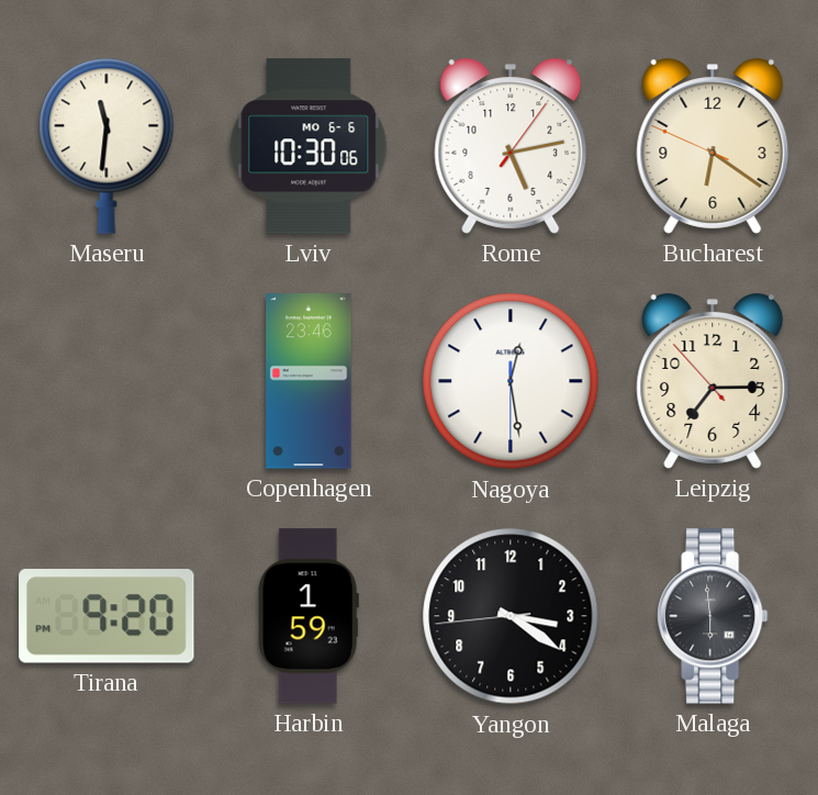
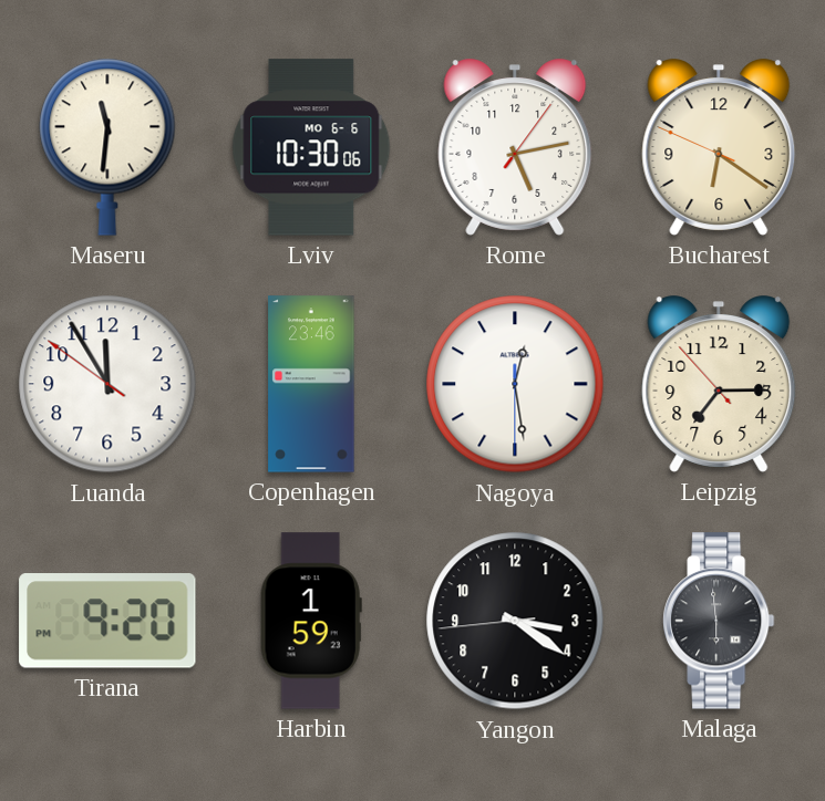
Luanda: none -> 11:54 (107, 384)
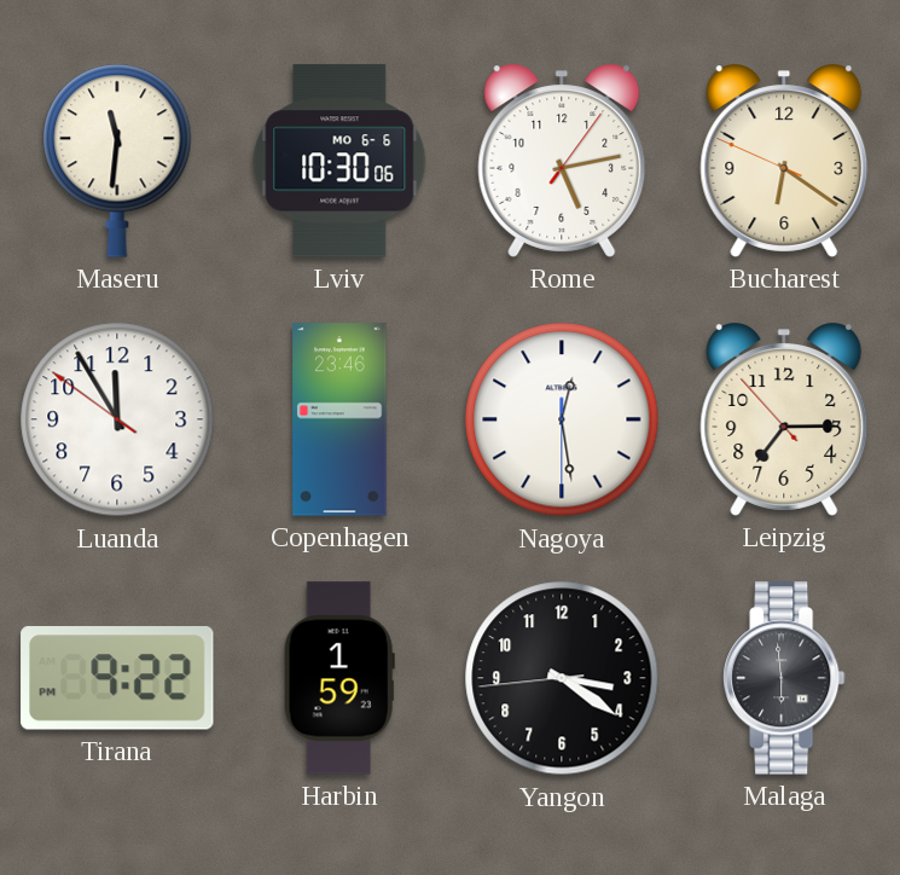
Tirana: 9:20 -> 9:22 (117, 678)
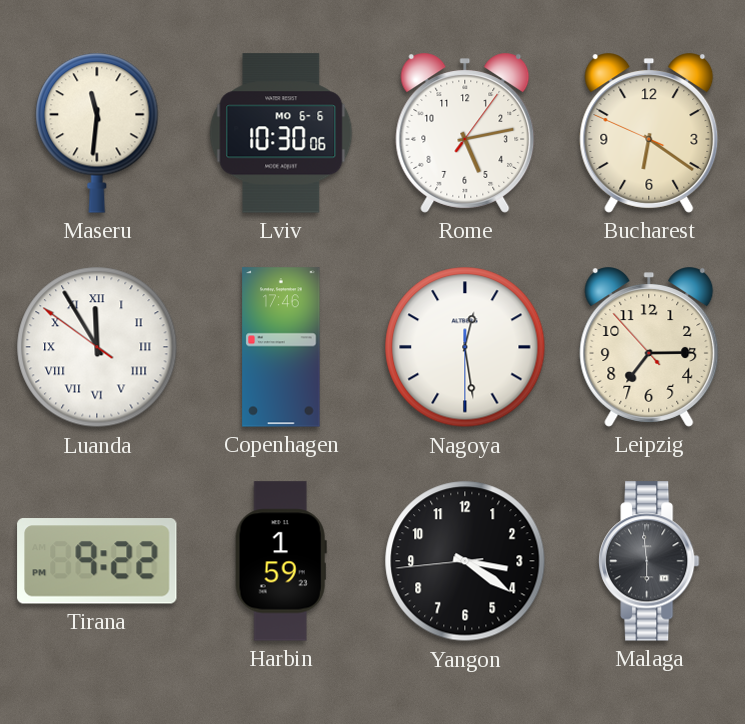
Luanda numerals: Arabic -> Roman (97, 347)
Copenhagen: 23:46 -> 17:46 (281, 347)
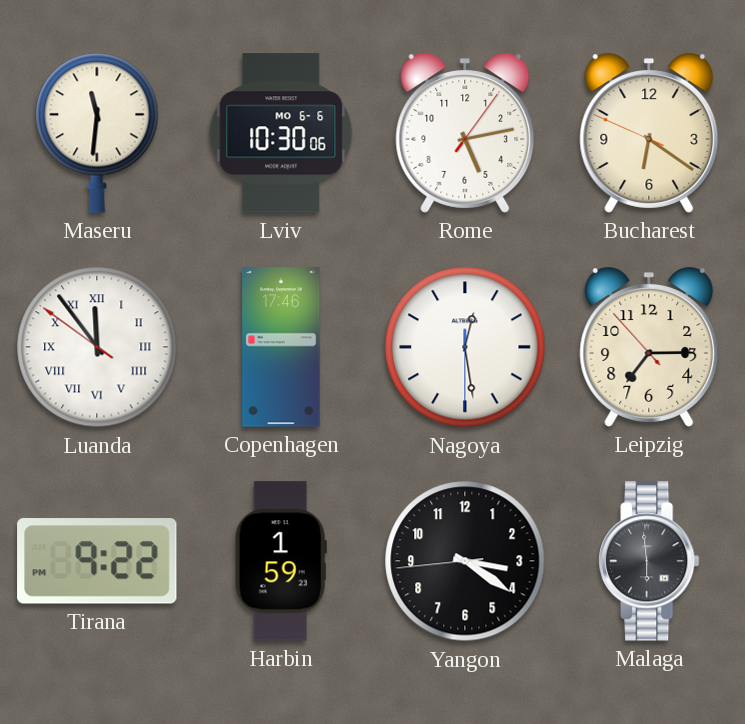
Luanda: 11:54 -> 11:53 (97, 347)
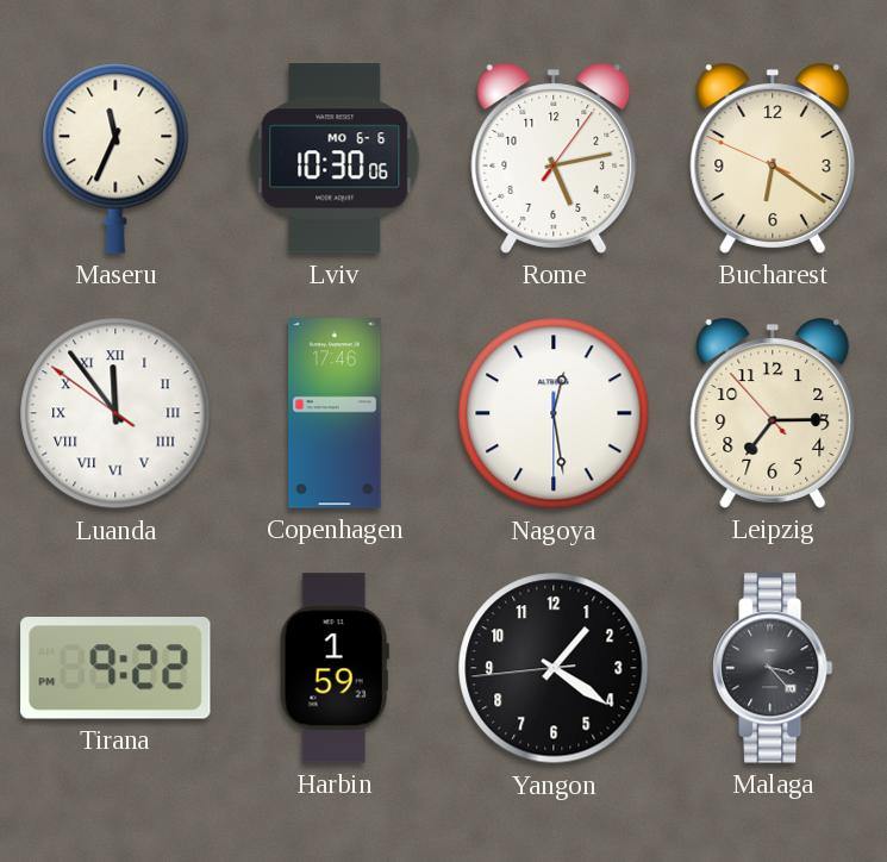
Maseru: 11:31 -> 11:34 (115, 158)
Yangon: 3:20 -> 1:20 (554, 668)
Malaga: 5:59 -> 3:23 (773, 668)
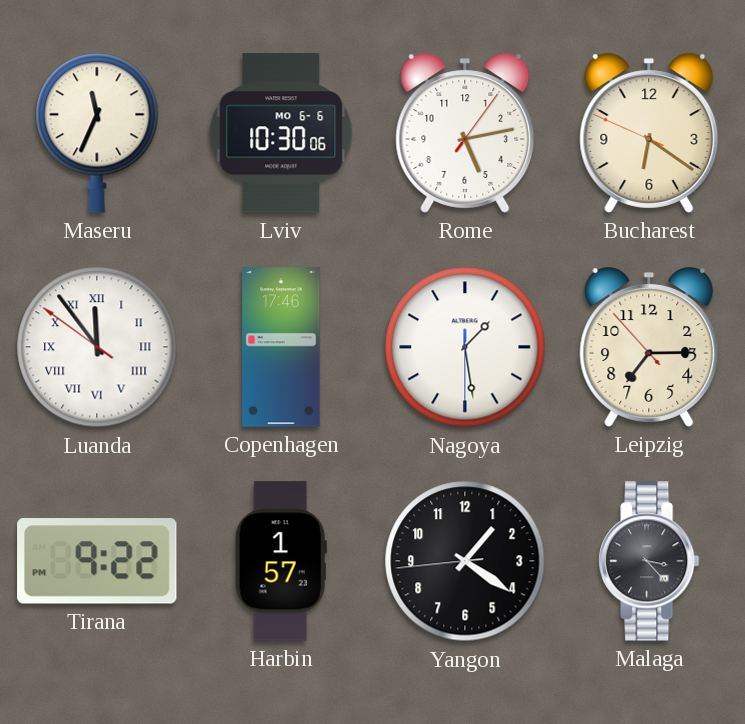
Nagoya: 12:28 -> 1:28 (465, 347)
Harbin: 1:59 -> 1:57 (281, 561)
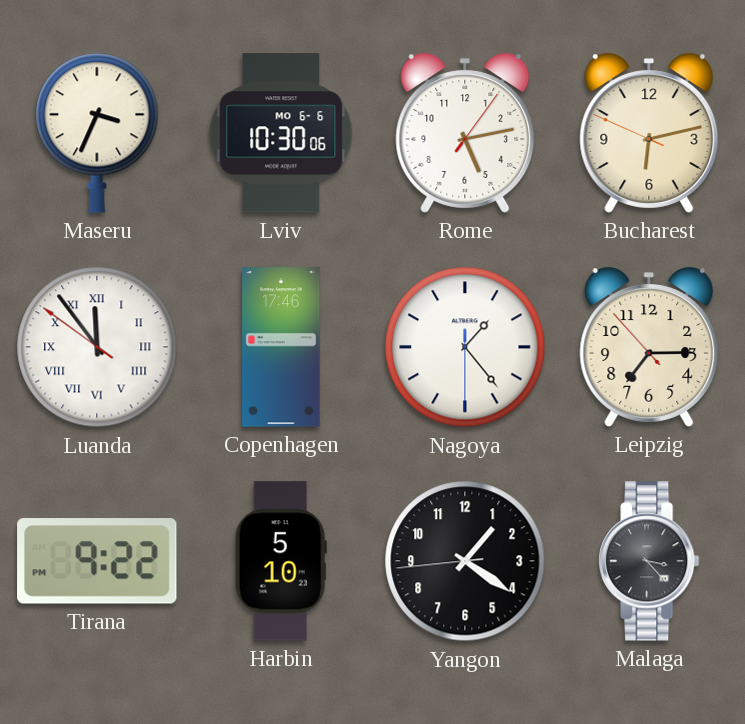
Maseru: 11:34 -> 3:34 (97, 133)
Bucharest: 6:20 -> 6:12 (649, 133)
Nagoya: 1:28 -> 1:23 (465, 347)
Harbin: 1:57 -> 5:10 (281, 561)
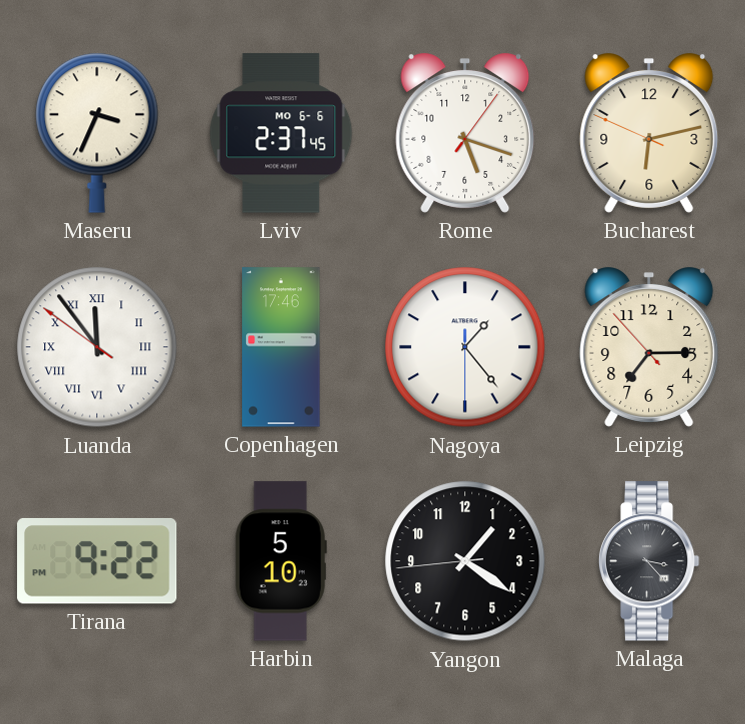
Lviv: 10:30 -> 2:37 (281, 133)
Rome: 5:13 -> 5:18 (465, 133)
